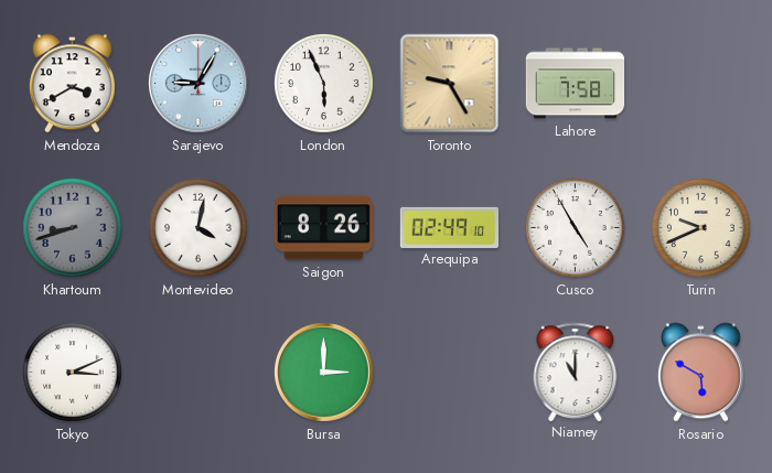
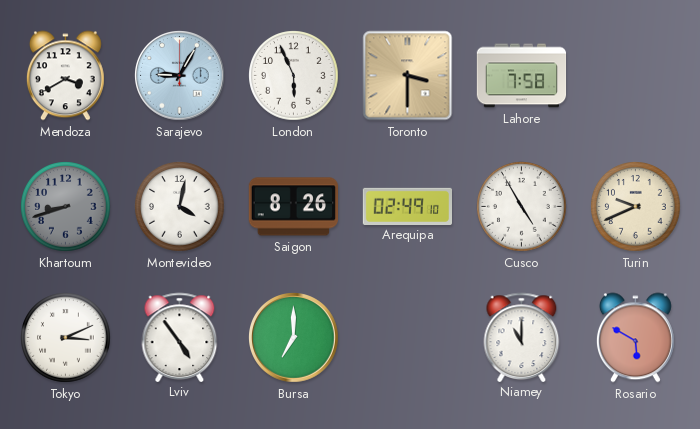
Toronto: 9:25 -> 3:30 (408, 76)
Lviv: none -> 4:54 (180, 337)
Bursa: 3:00 -> 7:00 (294, 338)
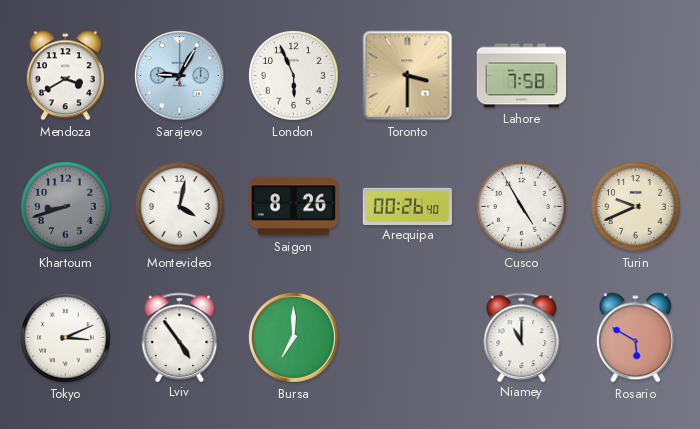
Arequipa: 02:49 -> 00:26 (407, 206)
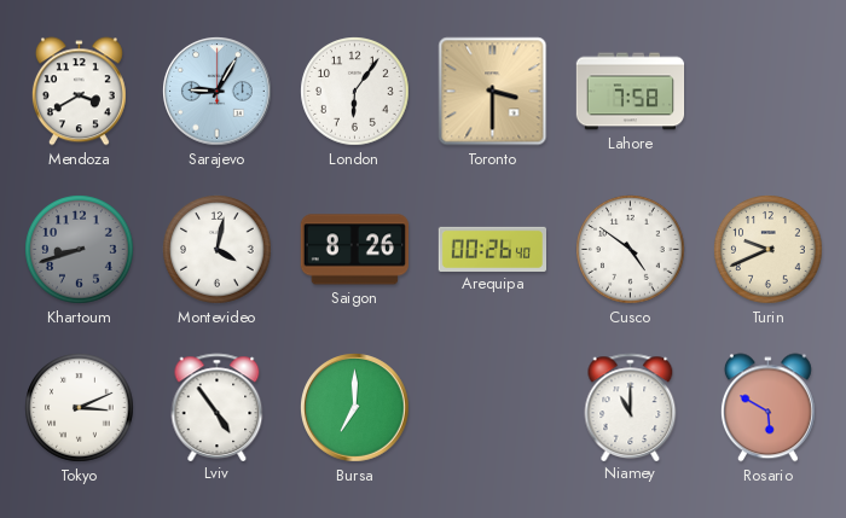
London: 5:56 -> 6:06 (355, 92)
Cusco: 4:55 -> 4:51 (631, 250)
